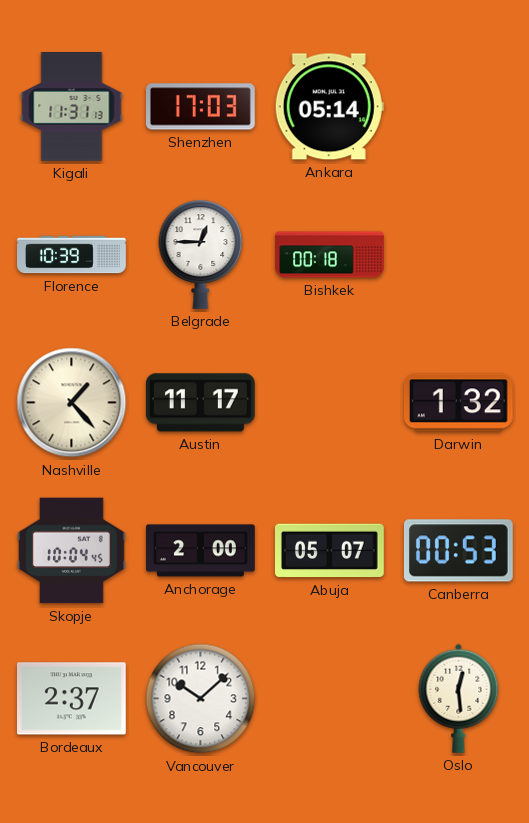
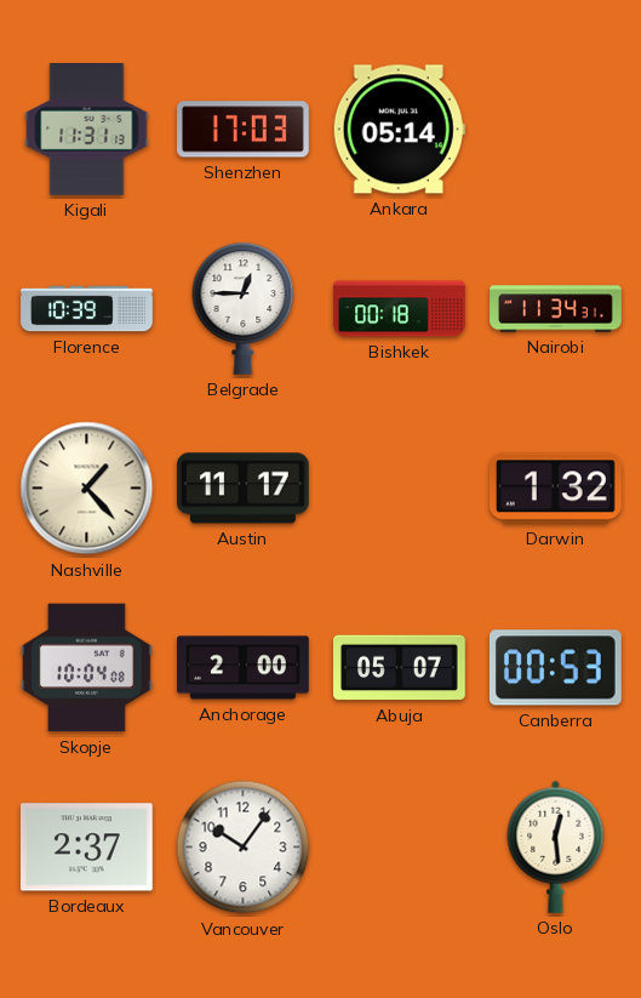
Nairobi: none -> 11:34 (556, 309)
Skopje: 10:04:45 -> 10:04:08 (87, 668)
Vancouver: 10:08 -> 10:06 (244, 848)
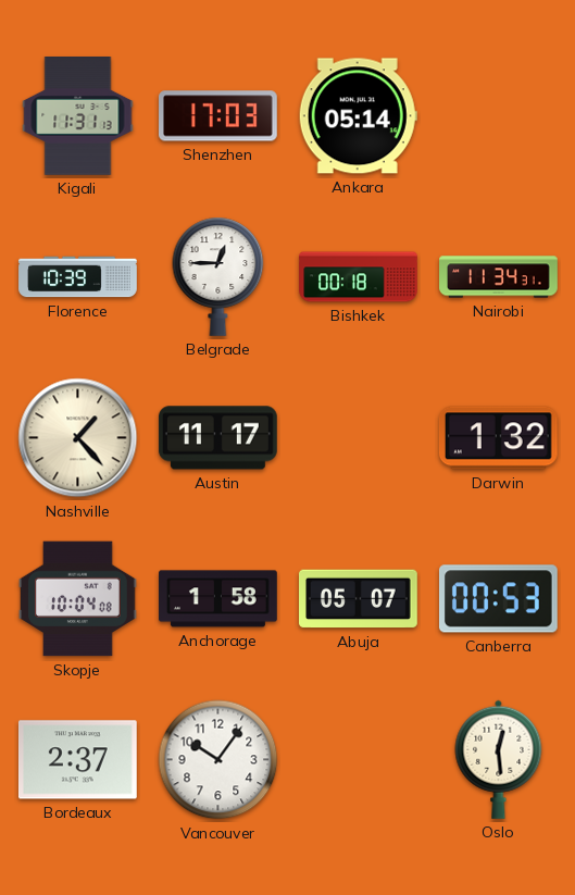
Anchorage: 2:00 -> 1:58 (218, 599)
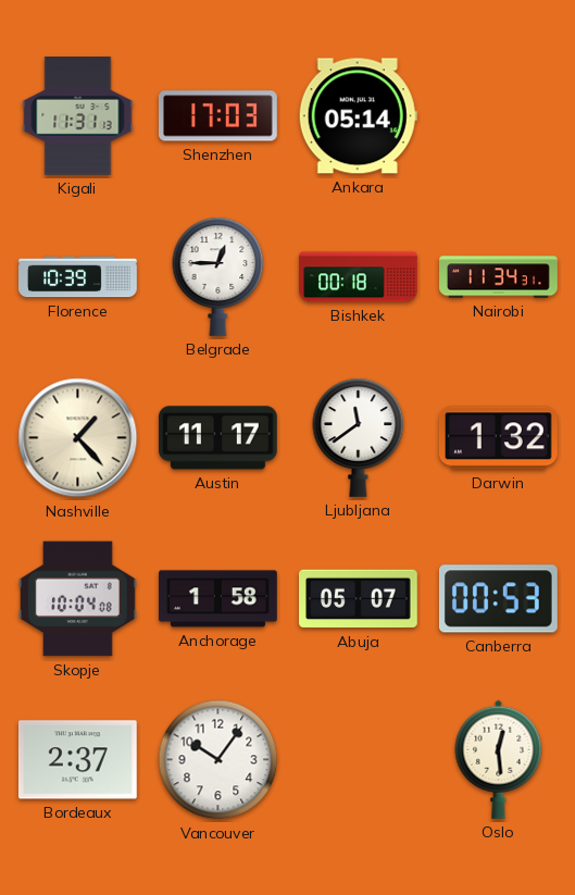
Ljubljana: none -> 11:39 (359, 437)
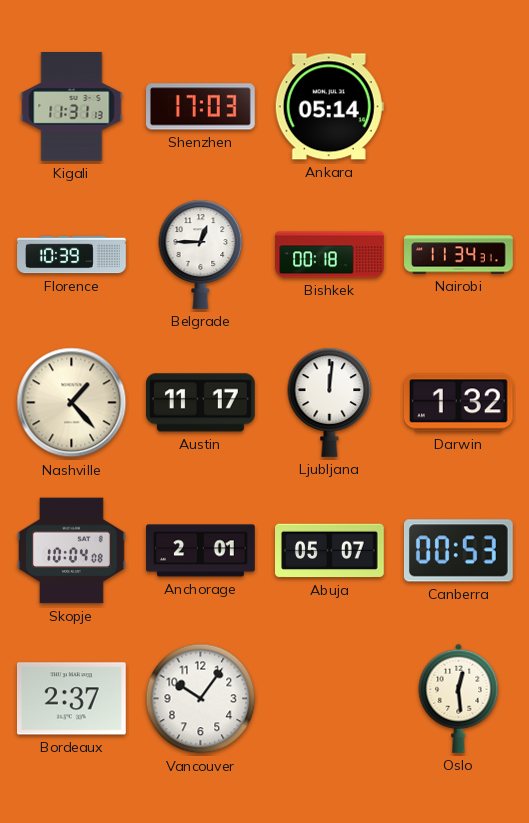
Ljubljana: 11:39 -> 12:01 (330, 402)
Anchorage: 1:58 -> 2:01 (201, 551)
